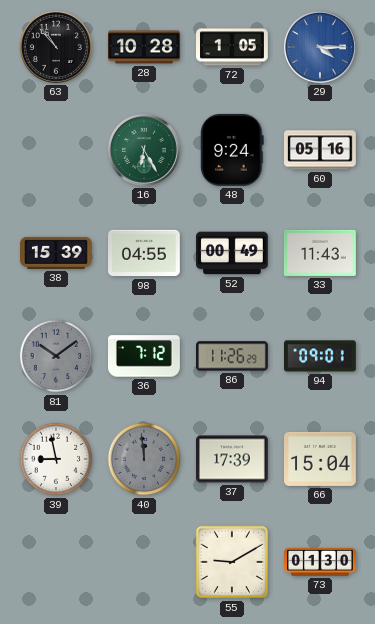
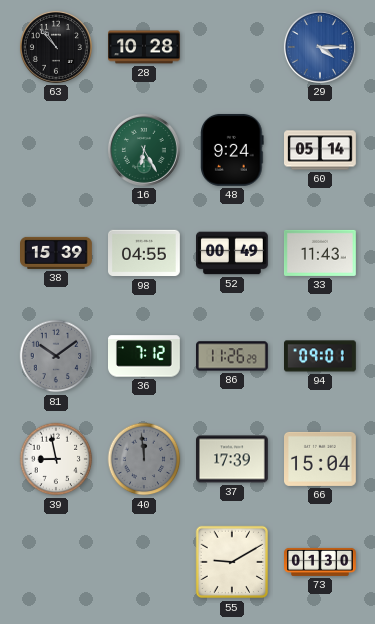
72: 1:05 -> none (233, 47)
60: 05:16 -> 05:14 (321, 150)
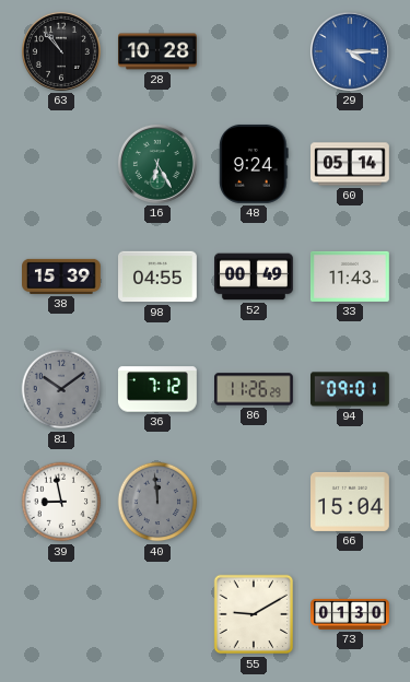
37: 17:39 -> none (233, 459)
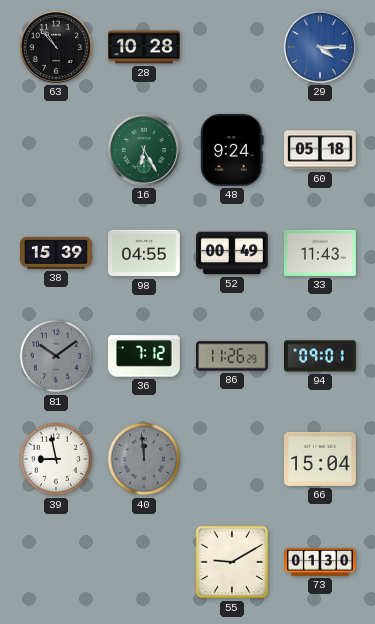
60: 05:14 -> 05:18 (321, 150)
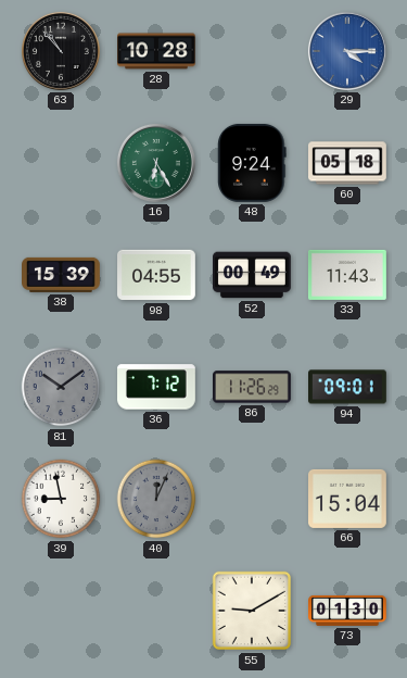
40: 11:59 -> 12:04 (156, 499)
